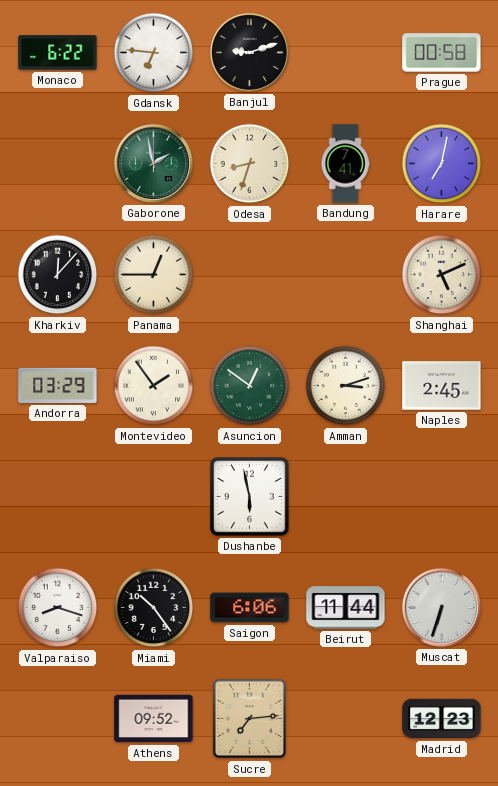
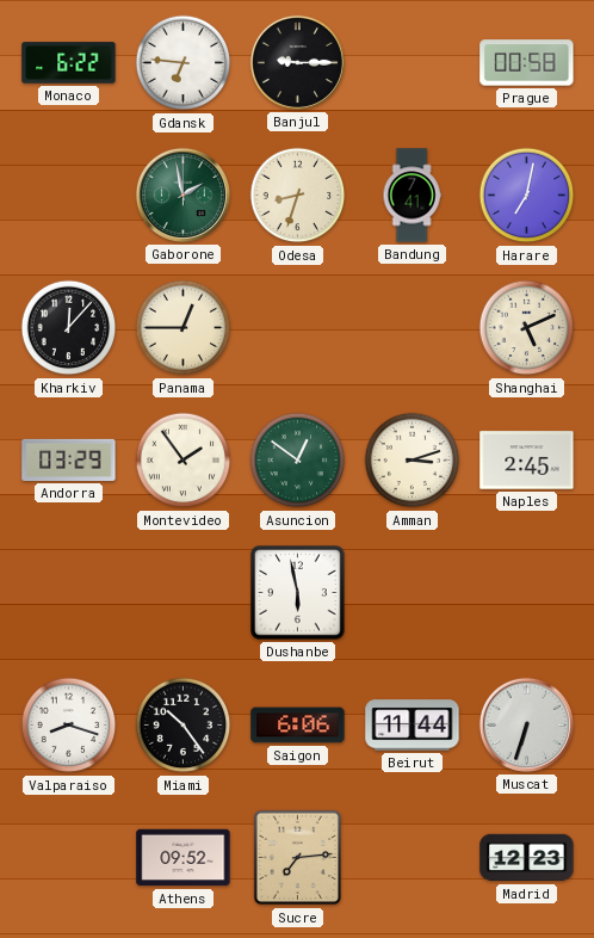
Banjul: 9:12 -> 9:15 (297, 62)
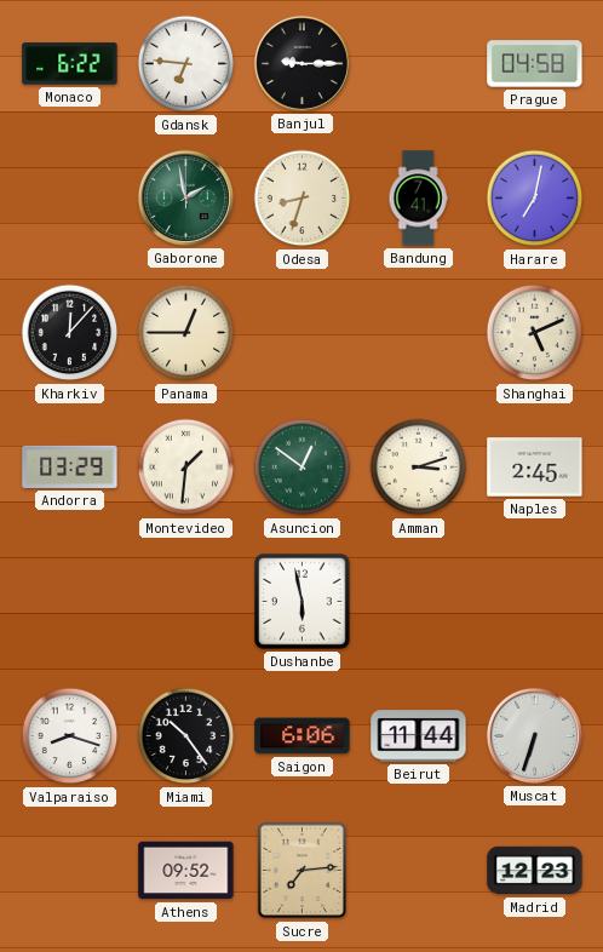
Prague: 00:58 -> 04:58 (535, 64)
Montevideo: 1:54 -> 1:31 (186, 468)
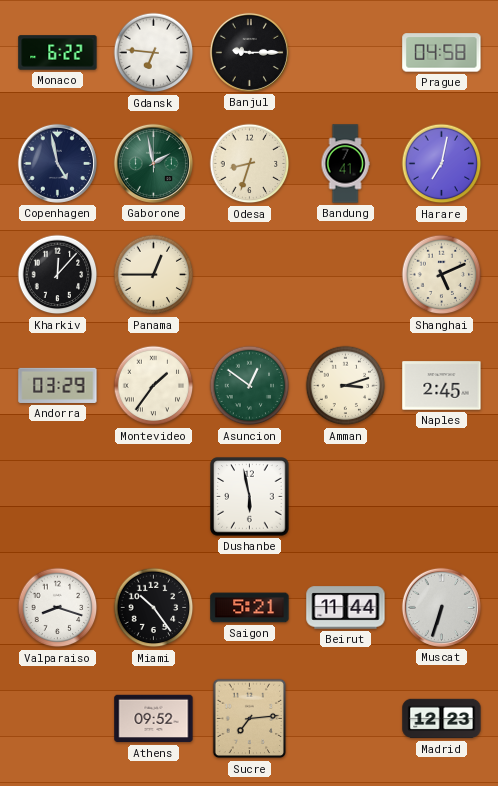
Copenhagen: none -> 4:58 (57, 163)
Montevideo: 1:31 -> 1:36 (154, 386)
Saigon: 6:06 -> 5:21 (250, 608)
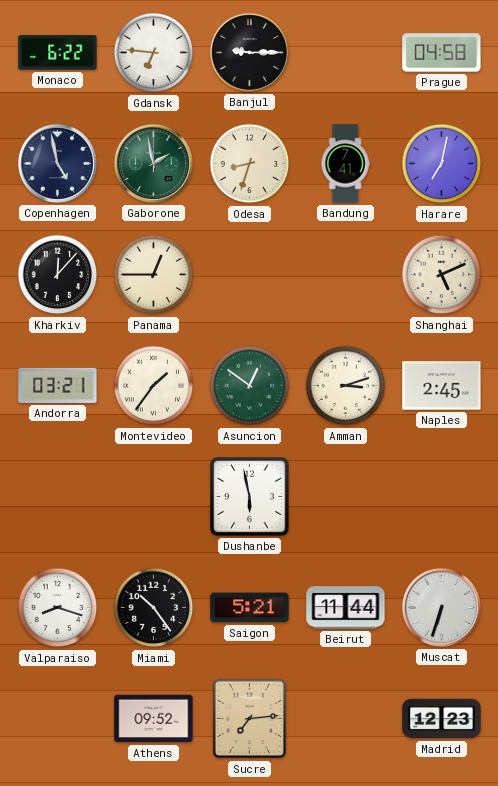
Andorra: 03:29 -> 03:21 (58, 385)
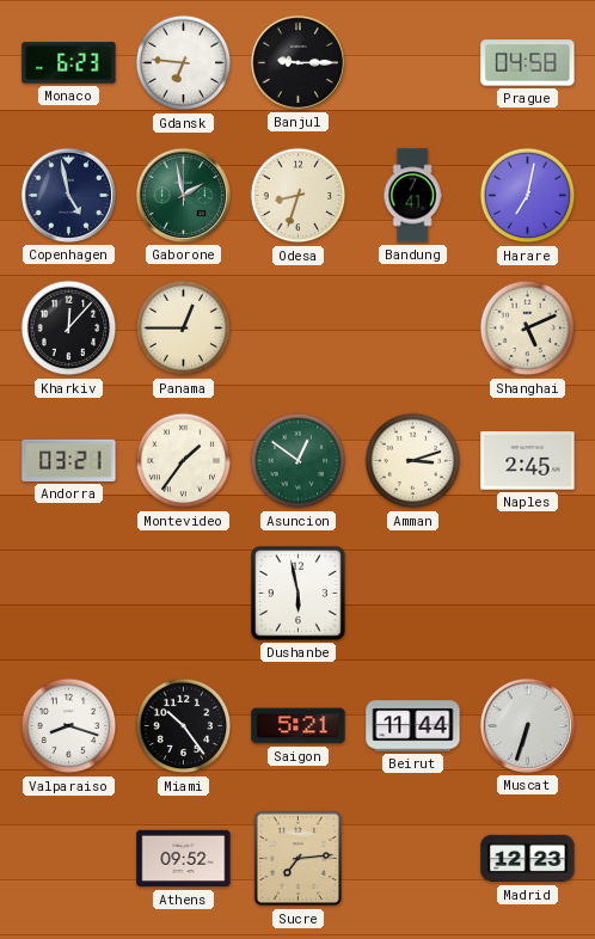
Monaco: 6:22 -> 6:23 (69, 63)
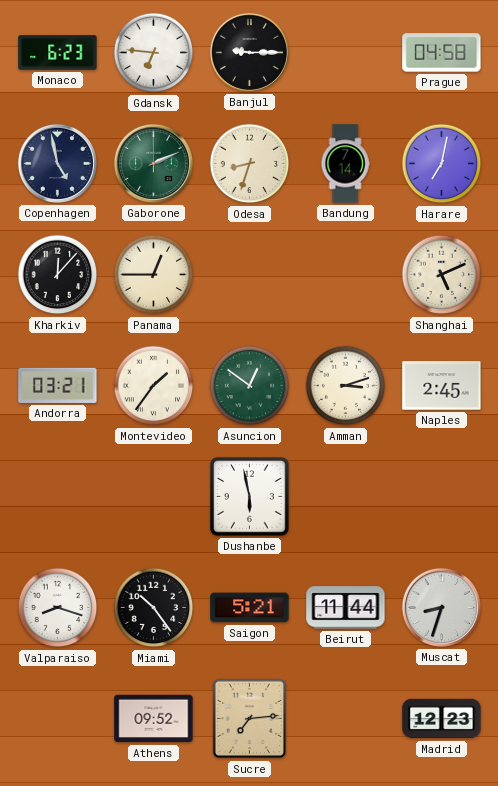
Gaborone: 1:58 -> 2:11 (153, 163)
Bandung: 7:41 -> 7:14 (345, 164)
Muscat: 6:33 -> 8:33 (441, 607)
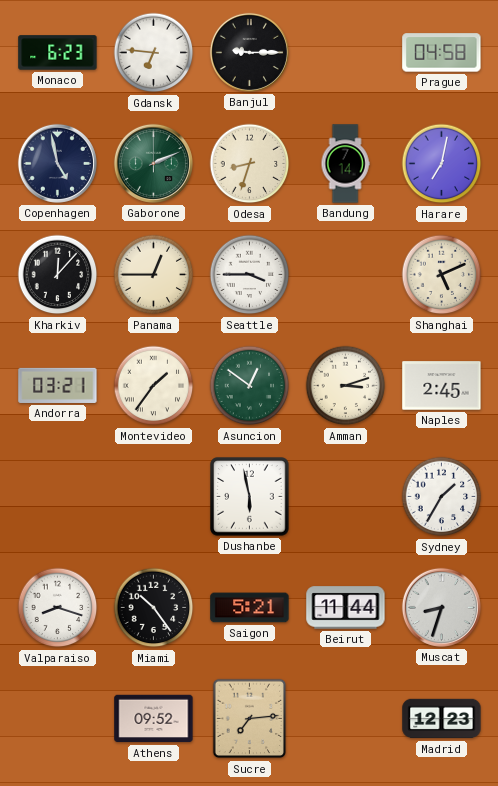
Seattle: none -> 3:45 (250, 275)
Sydney: none -> 1:35 (442, 497)
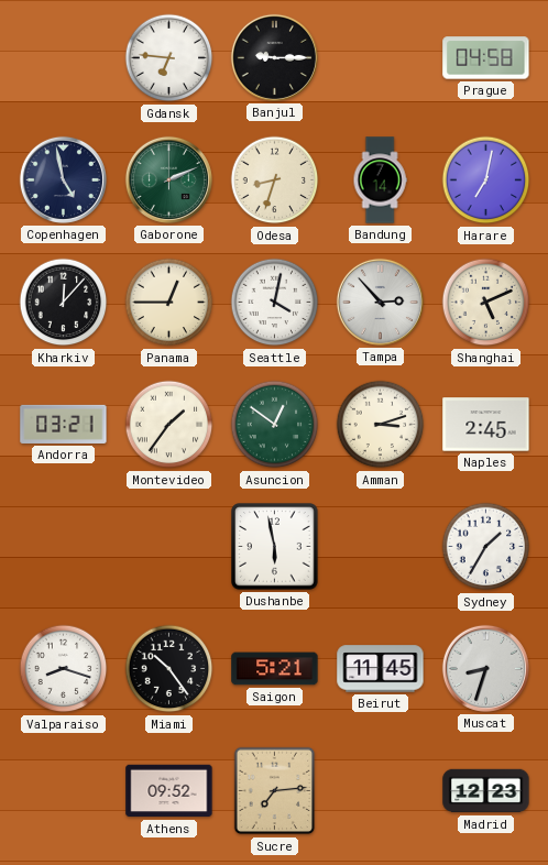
Monaco: 6:23 -> none (58, 53)
Seattle: 3:45 -> 4:02 (275, 303)
Tampa: none -> 2:53 (380, 302)
Beirut: 11:44 -> 11:45 (381, 669)
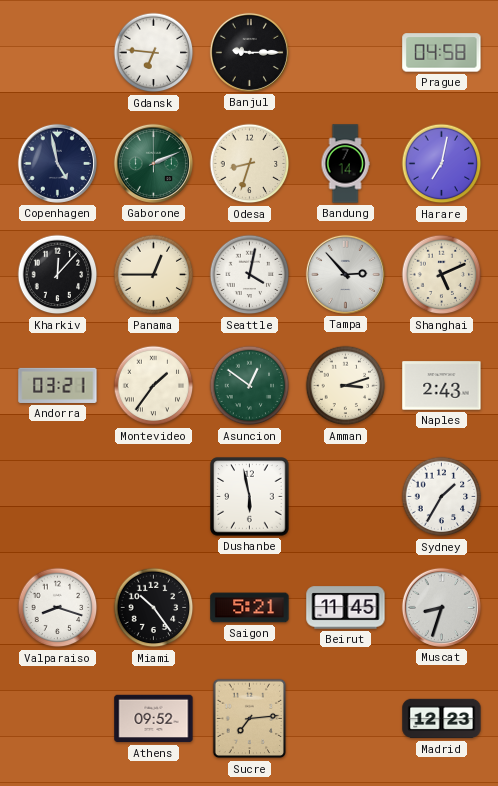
Naples: 2:45 -> 2:43 (442, 386)
